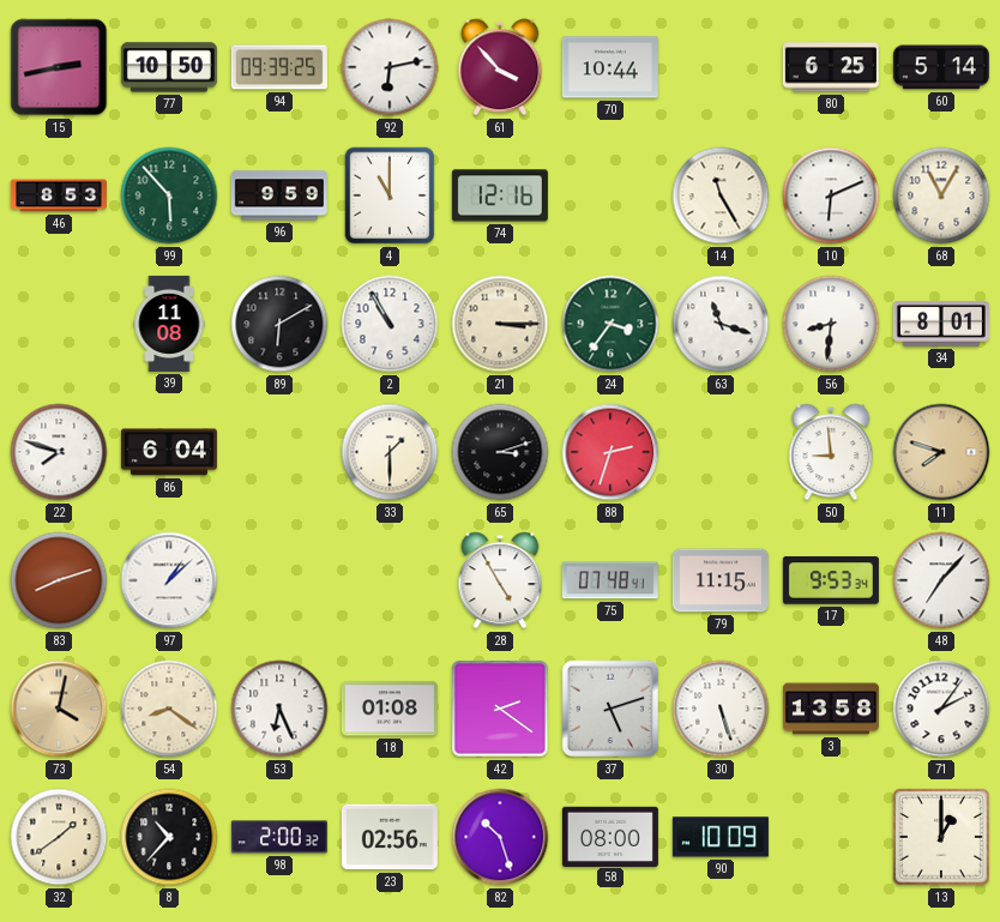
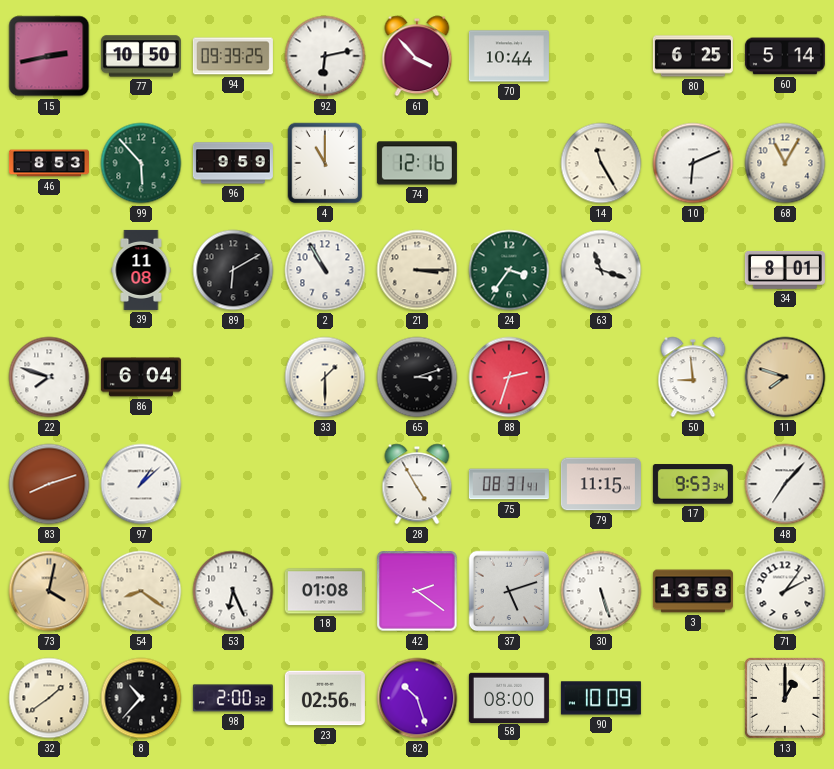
56: 8:31 -> none (831, 324)
75: 07:48 -> 08:31 (509, 484)
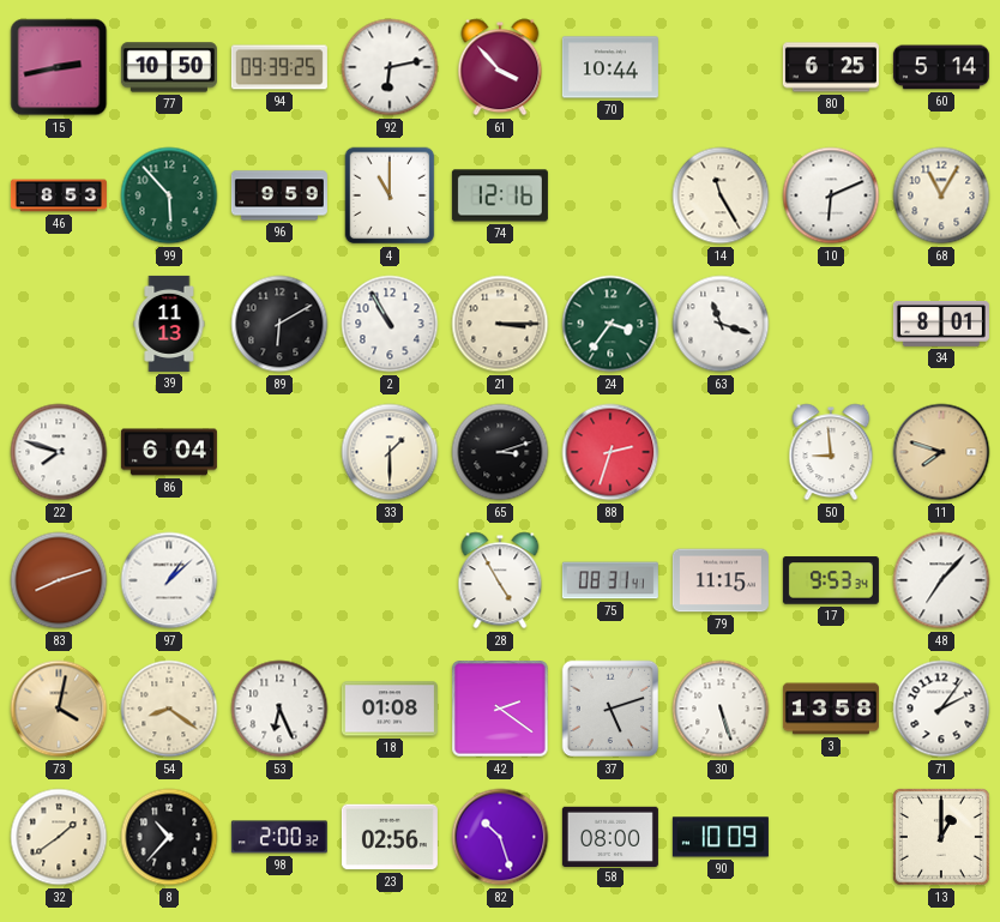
39: 11:08 -> 11:13 (169, 324)
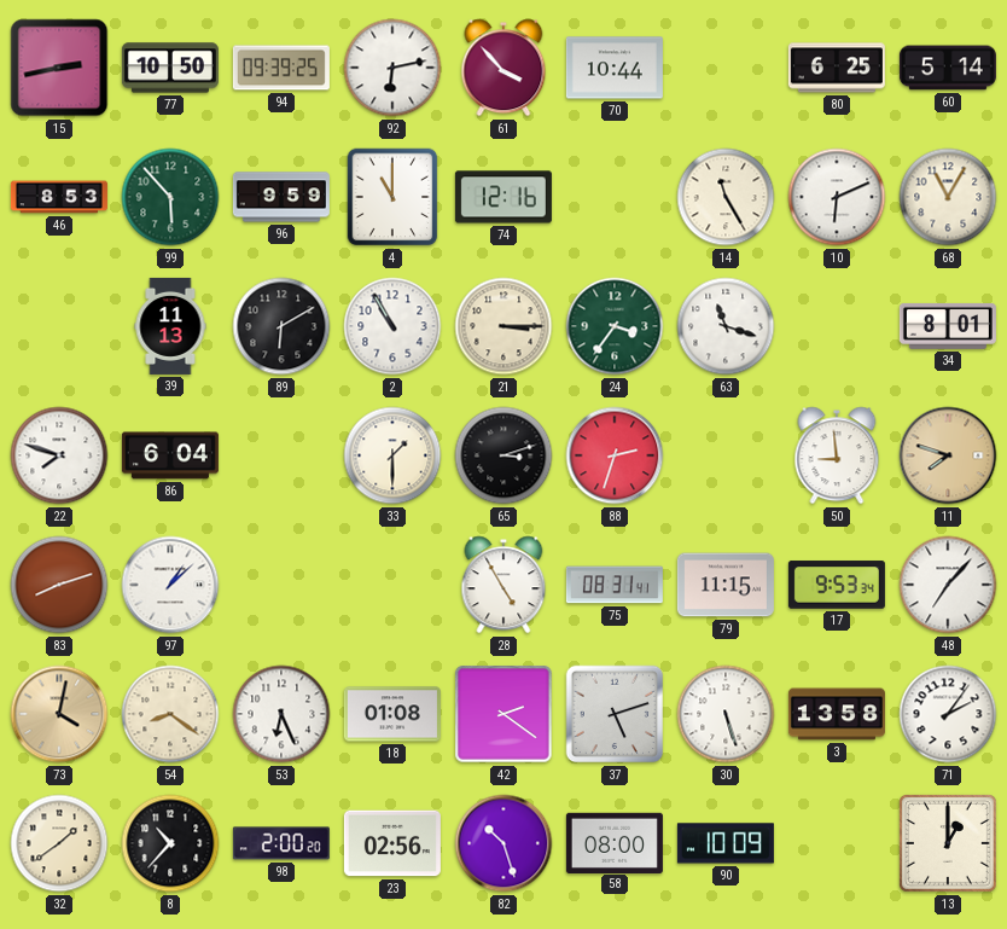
98: 2:00:32 -> 2:00:20 (281, 843)
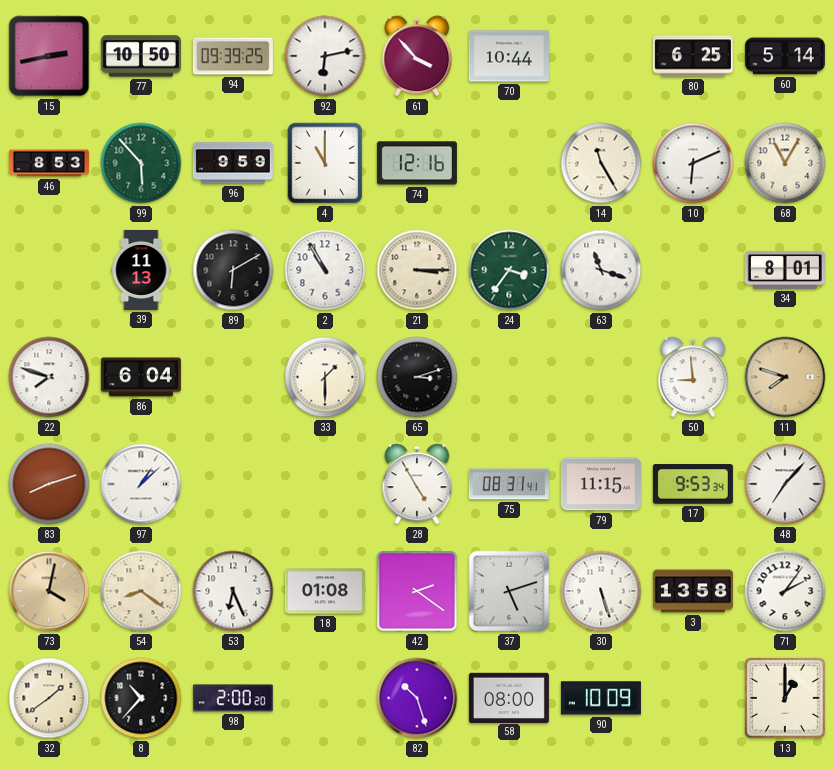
88: 2:33 -> none (615, 455)
23: 02:56 -> none (392, 843)
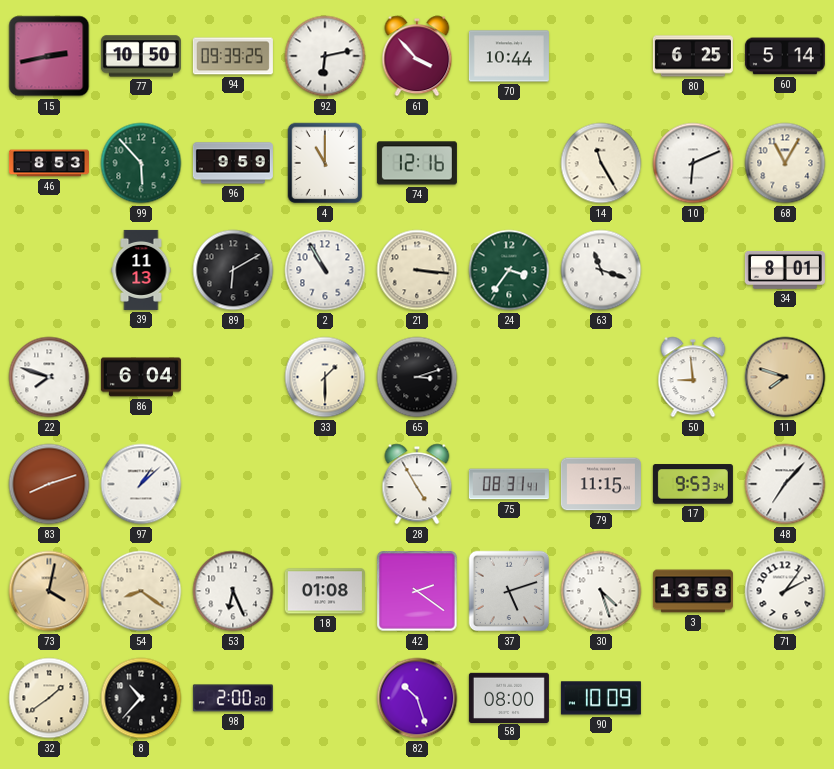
21: 3:15 -> 3:16 (417, 270)
30: 5:27 -> 4:27 (601, 591)
13: 1:00 -> none (785, 698)
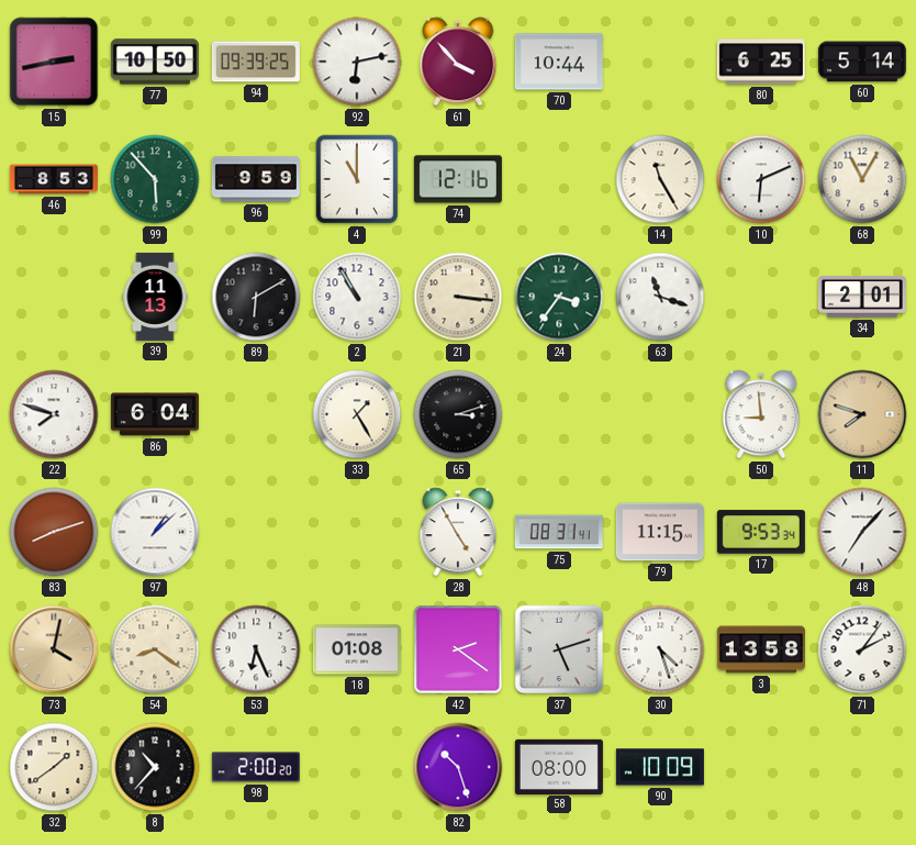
34: 8:01 -> 2:01 (862, 297)
33: 1:30 -> 1:25 (357, 414)
